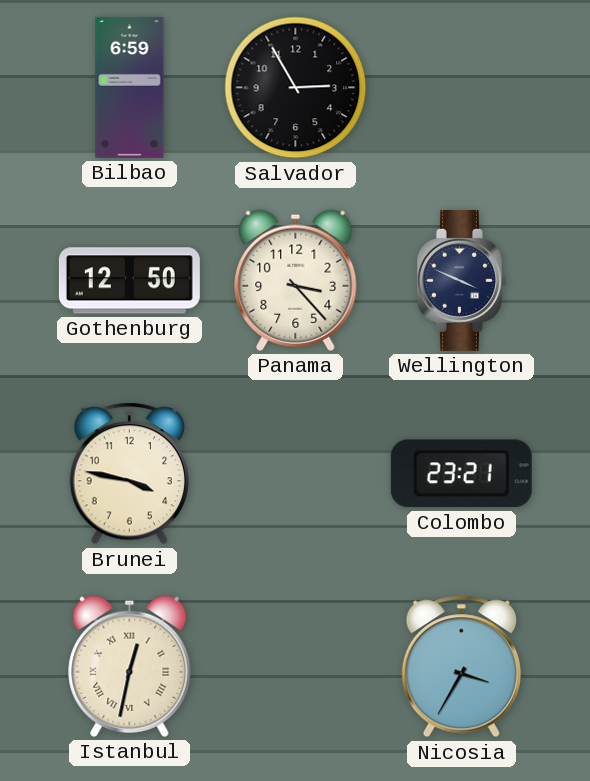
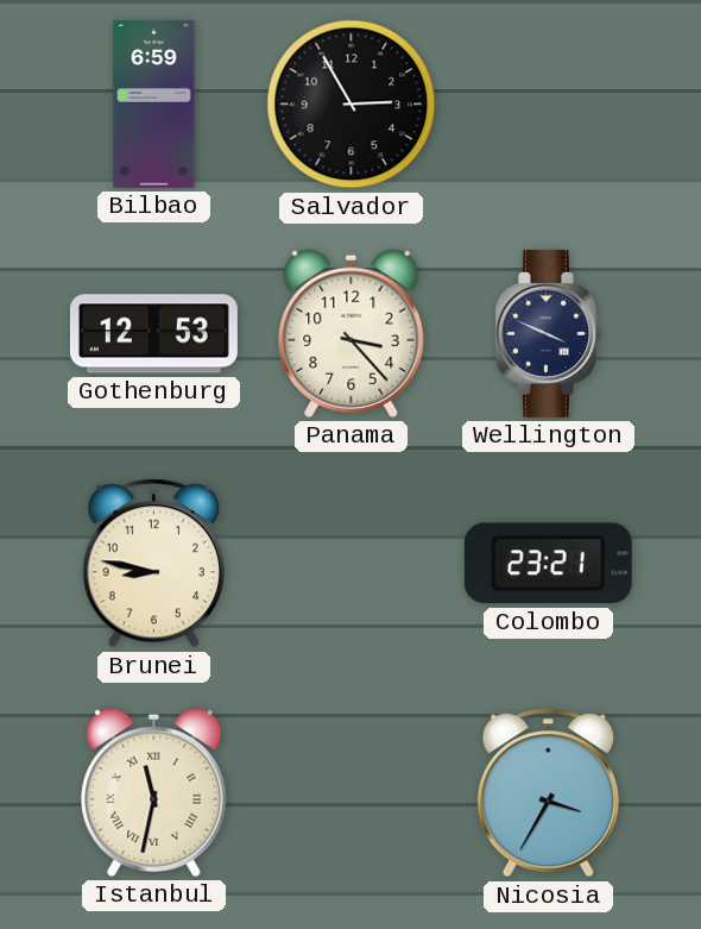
Gothenburg: 12:50 -> 12:53 (153, 334)
Brunei: 3:47 -> 8:47 (153, 564)
Istanbul: 12:32 -> 11:32 (154, 792)
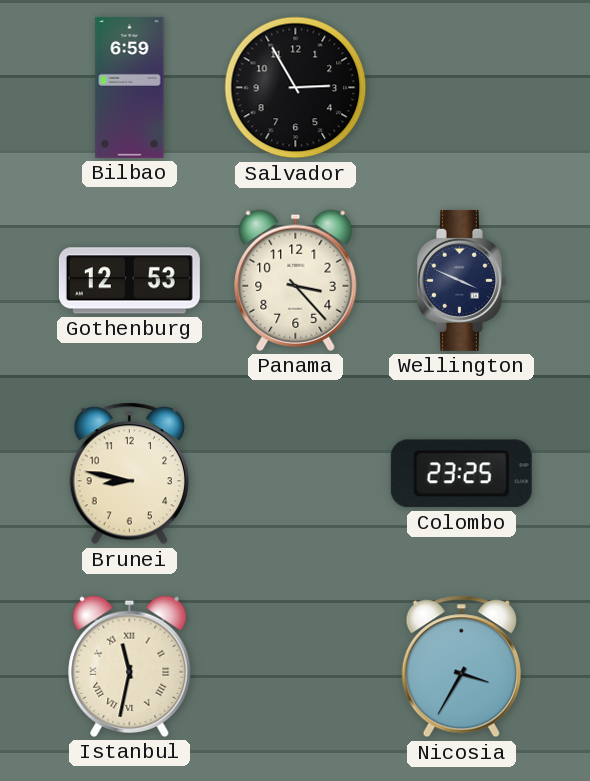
Colombo: 23:21 -> 23:25 (461, 474)
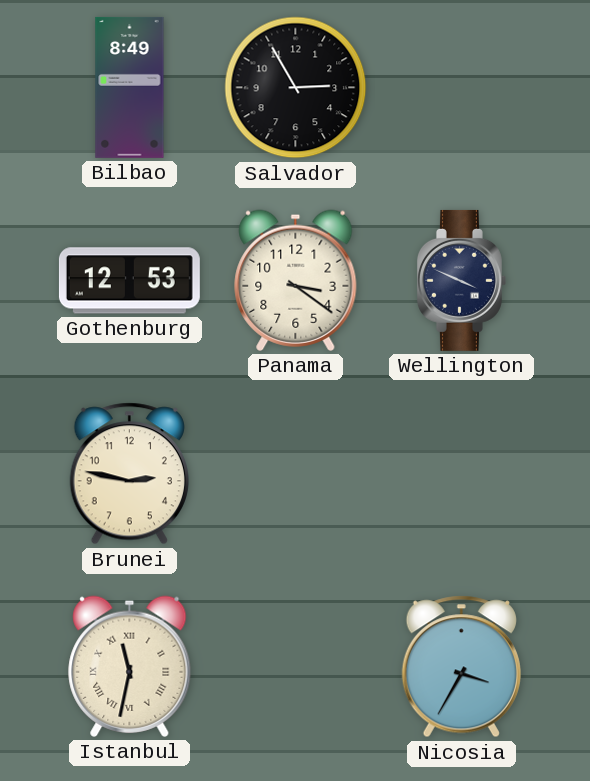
Bilbao: 6:59 -> 8:49 (130, 87)
Panama: 3:23 -> 3:21 (296, 280)
Brunei: 8:47 -> 2:47 (129, 474)
Colombo: 23:25 -> none (461, 474)
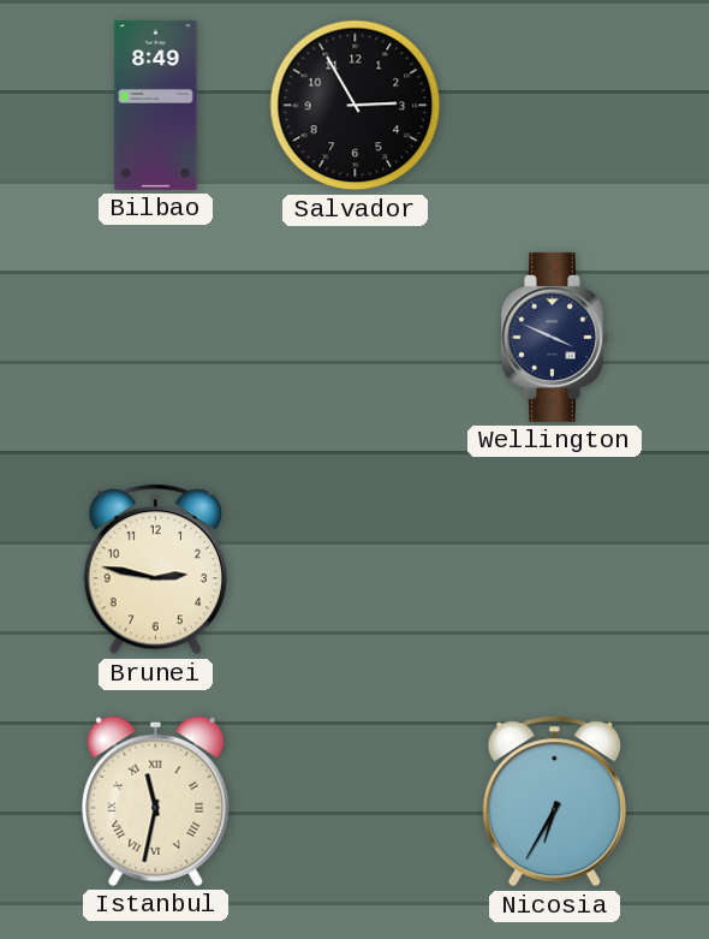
Gothenburg: 12:53 -> none (129, 281)
Panama: 3:21 -> none (296, 280)
Nicosia: 3:35 -> 6:35 (554, 802)
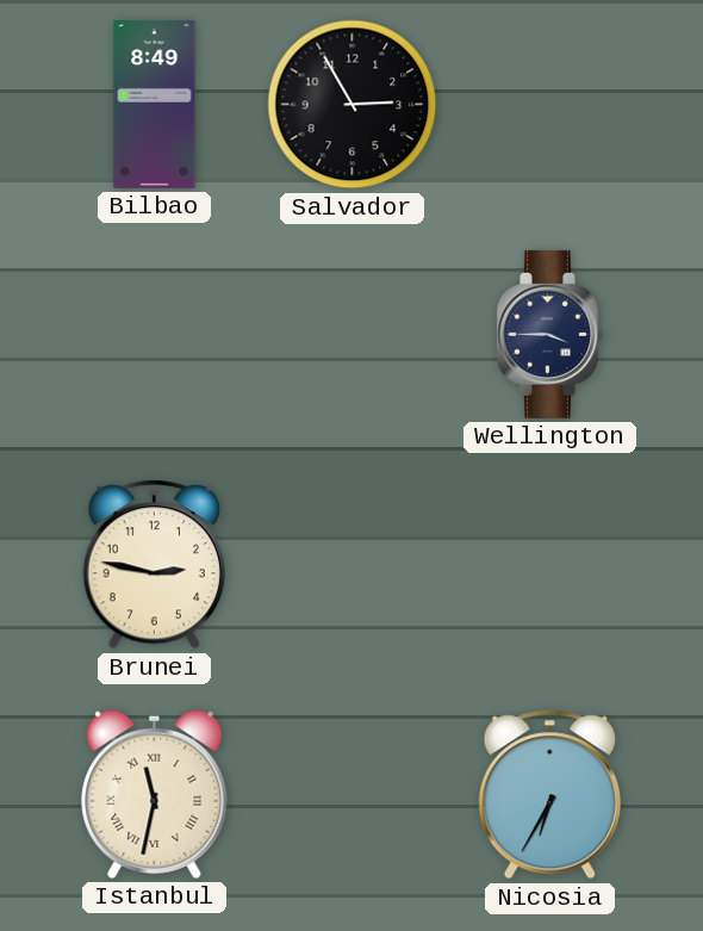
Wellington: 3:49 -> 3:45 (549, 334)
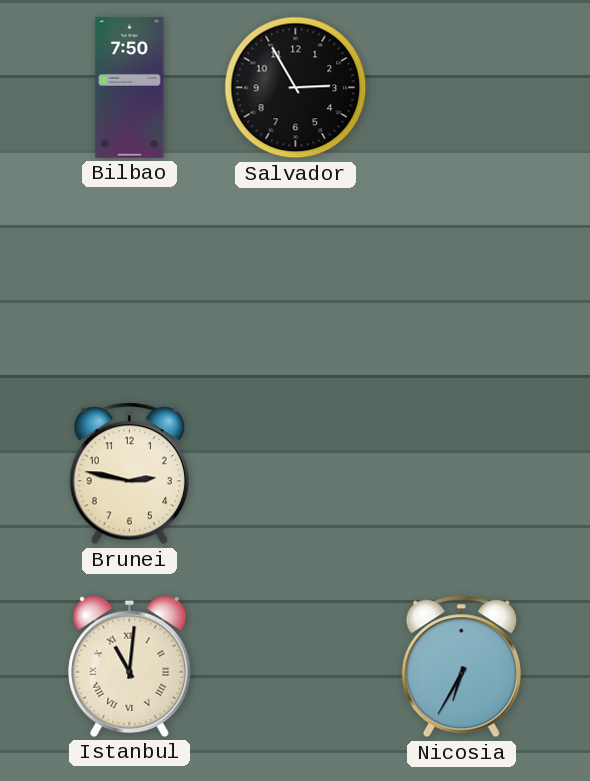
Bilbao: 8:49 -> 7:50 (130, 87)
Wellington: 3:45 -> none (549, 334)
Istanbul: 11:32 -> 11:01 (130, 666)
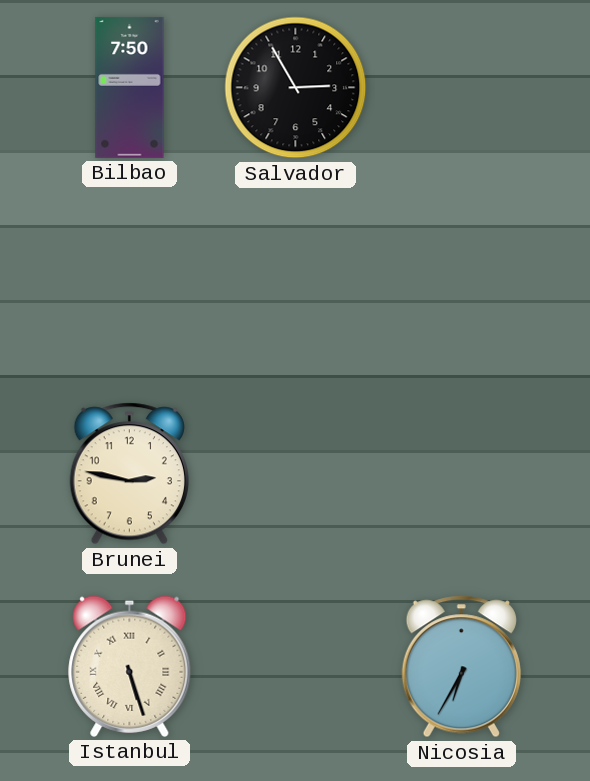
Istanbul: 11:01 -> 5:27 (130, 666)
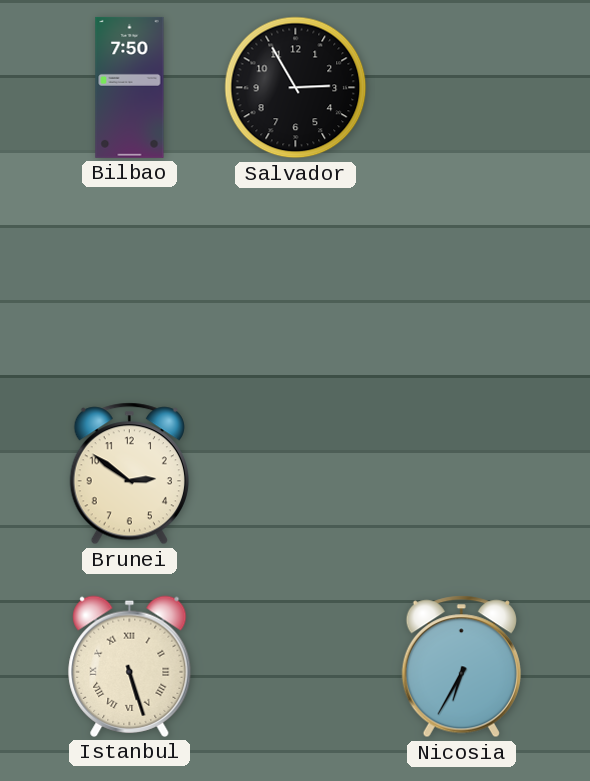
Brunei: 2:47 -> 2:51 (129, 474)
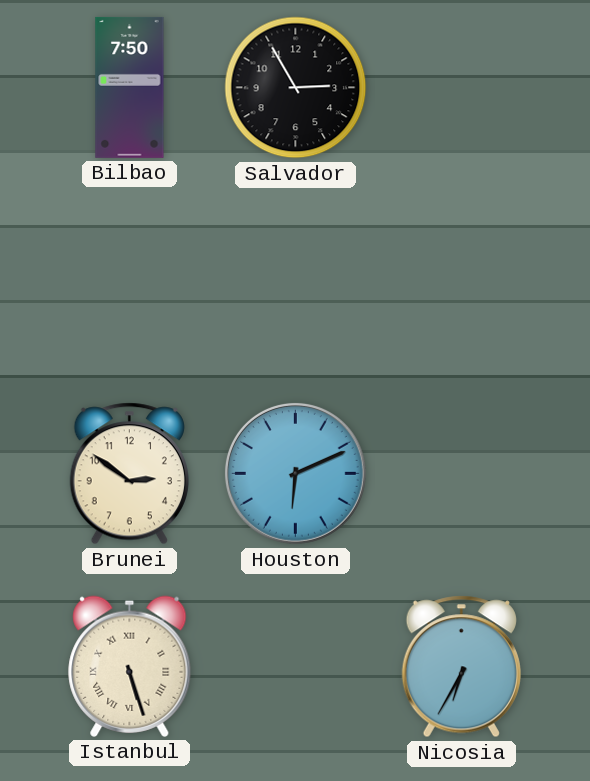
Houston: none -> 6:11 (295, 473)
